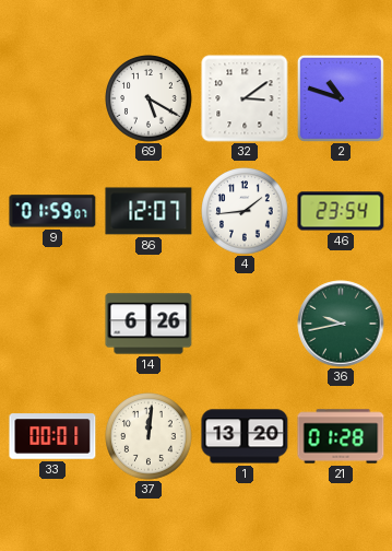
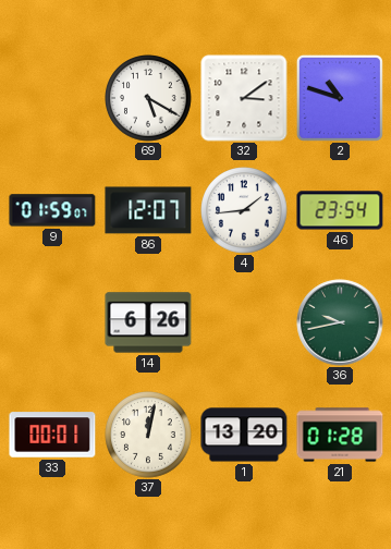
37: 12:01 -> 12:02 (148, 435)
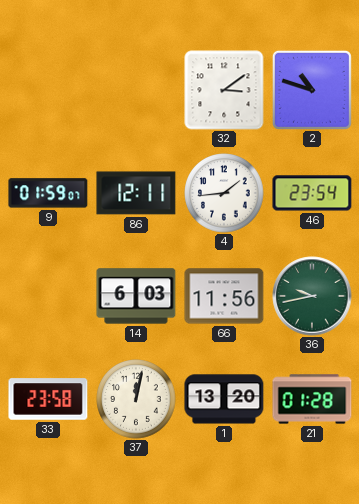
69: 5:20 -> none (148, 98)
86: 12:07 -> 12:11 (136, 193)
14: 6:26 -> 6:03 (136, 296)
66: none -> 11:56 (224, 296)
33: 00:01 -> 23:58 (48, 399)
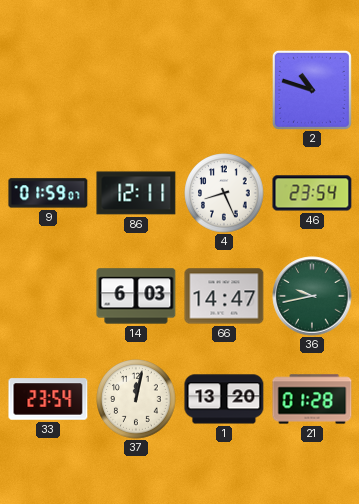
32: 3:09 -> none (224, 90)
4: 1:44 -> 8:26 (224, 193)
66: 11:56 -> 14:47 (224, 296)
33: 23:58 -> 23:54 (48, 399)
